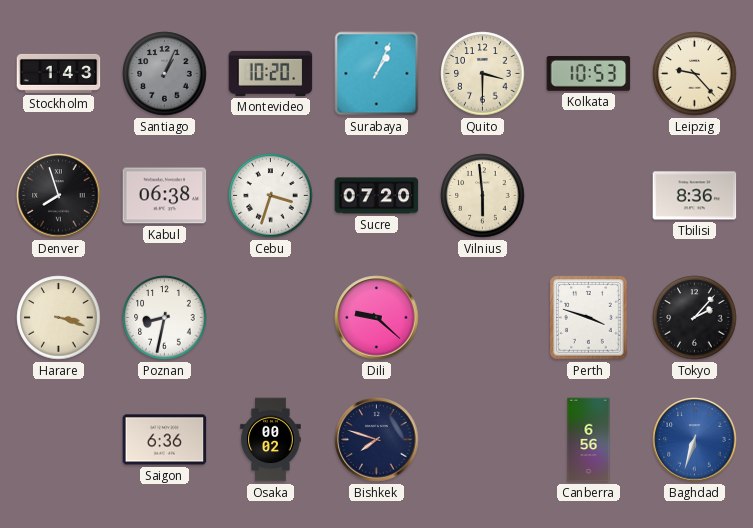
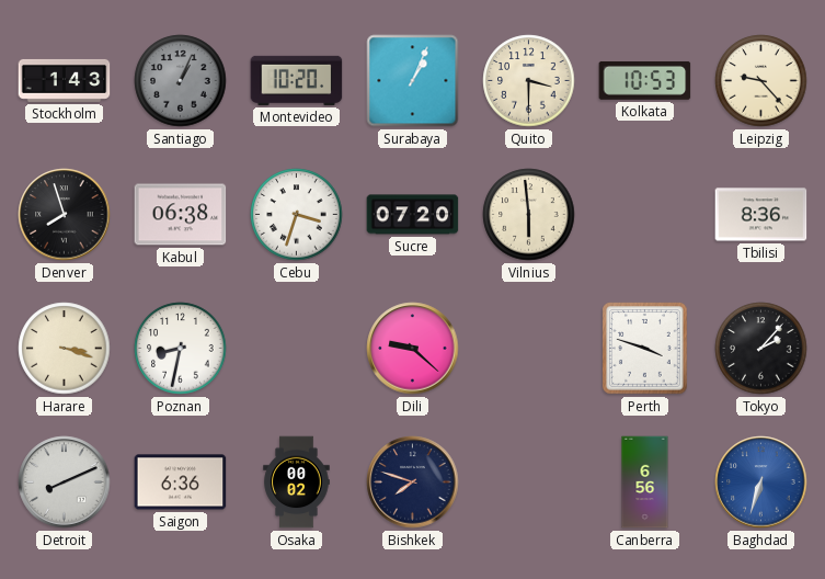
Detroit: none -> 8:11 (65, 483)
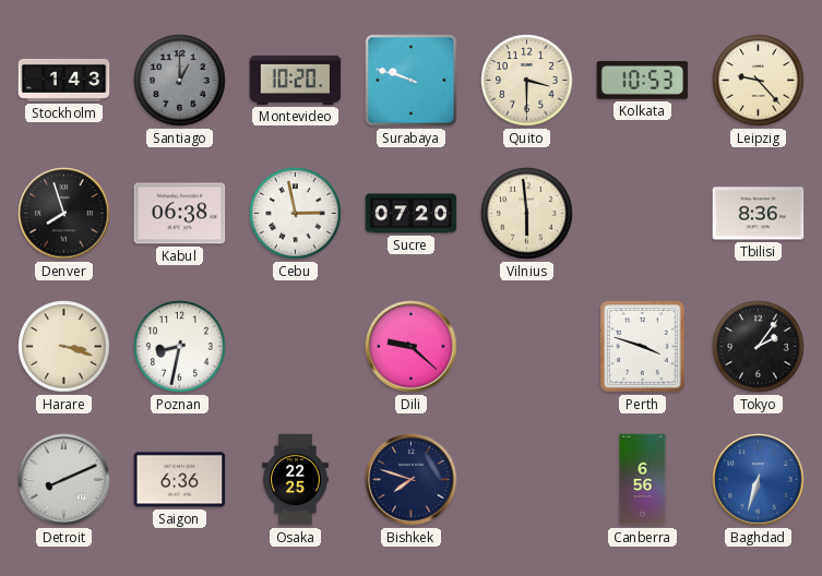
Santiago: 1:04 -> 1:00 (180, 81)
Surabaya: 1:04 -> 9:48 (412, 81)
Cebu: 3:33 -> 2:58 (296, 214)
Tokyo: 2:07 -> 2:06 (759, 347)
Osaka: 00:02 -> 22:25 (296, 480)
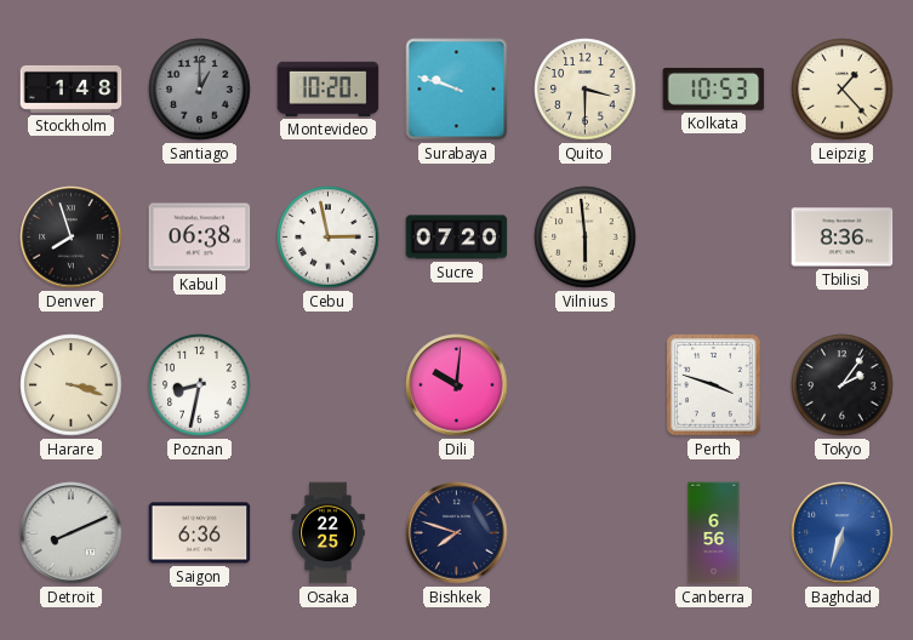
Stockholm: 1:43 -> 1:48 (72, 88)
Leipzig: 9:23 -> 1:23 (843, 90)
Dili: 9:22 -> 10:01 (457, 385)
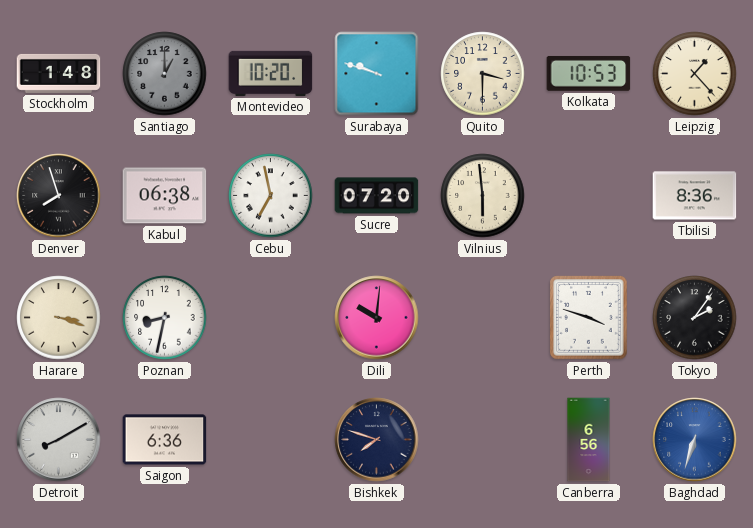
Cebu: 2:58 -> 6:58 (271, 196)
Detroit: 8:11 -> 8:10 (59, 440)
Osaka: 22:25 -> none (329, 533)
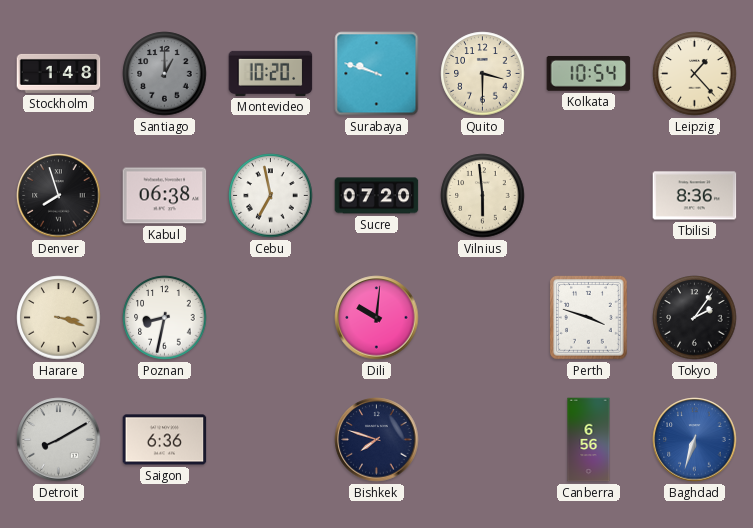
Kolkata: 10:53 -> 10:54 (589, 73)
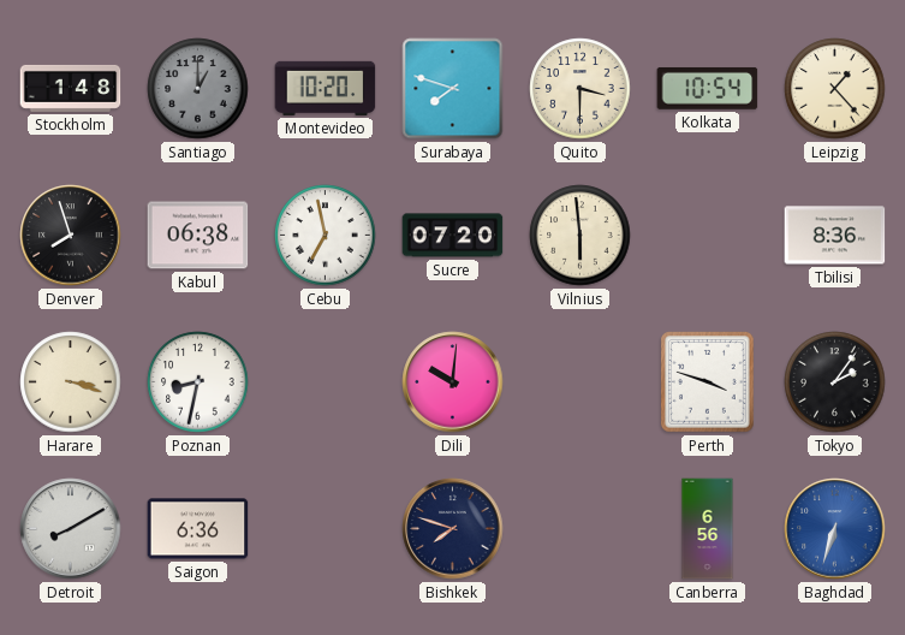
Surabaya: 9:48 -> 7:48 (453, 89)
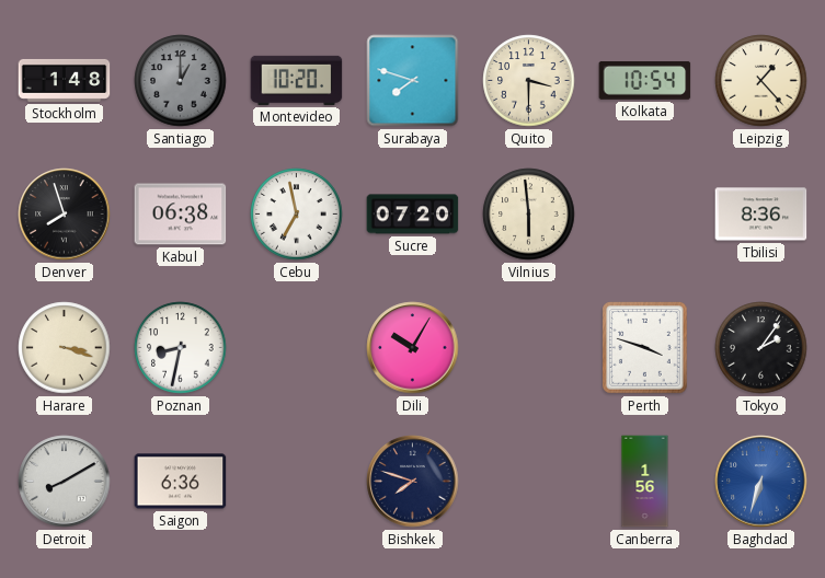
Dili: 10:01 -> 10:05 (413, 348)
Canberra: 6:56 -> 1:56 (645, 482)
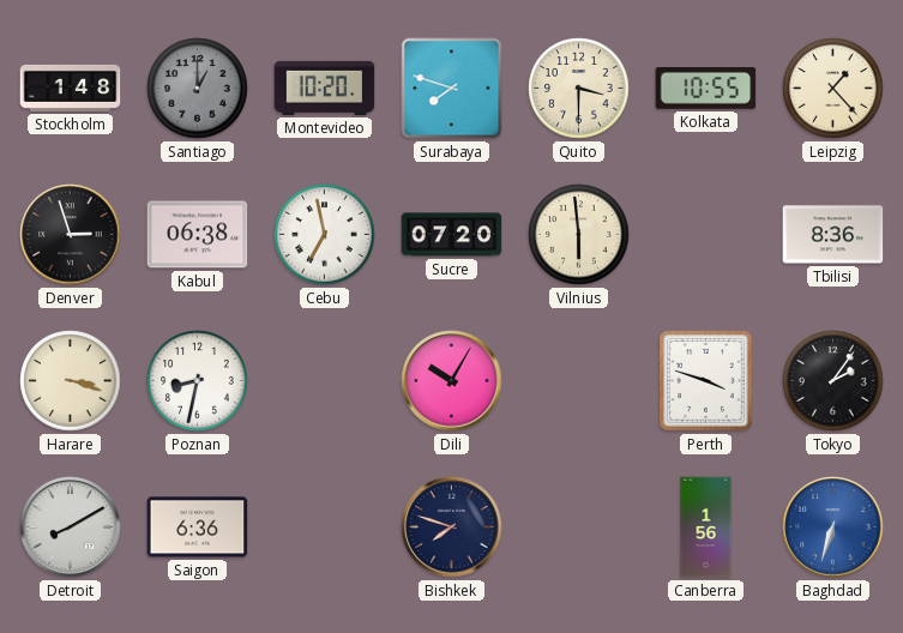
Kolkata: 10:54 -> 10:55 (706, 88)
Denver: 7:57 -> 2:57 (71, 235)
